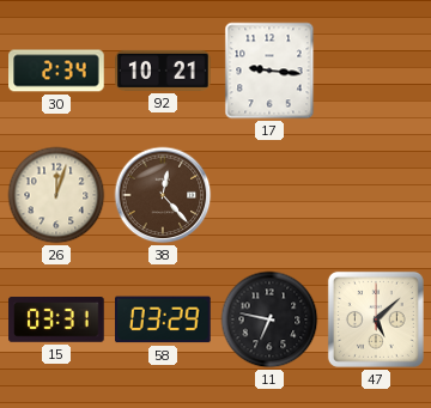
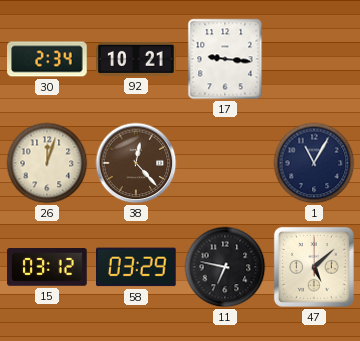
1: none -> 11:05 (314, 163)
15: 03:31 -> 03:12 (47, 267)
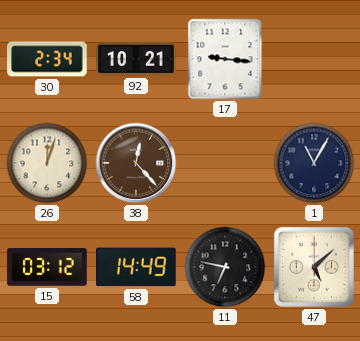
58: 03:29 -> 14:49 (137, 267)
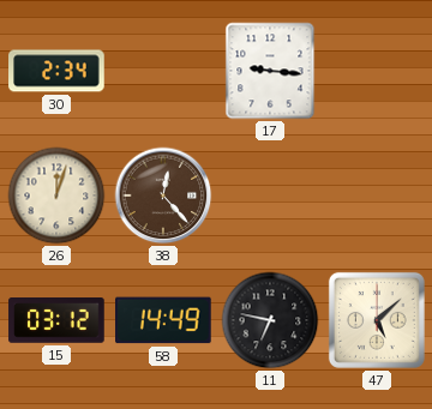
92: 10:21 -> none (136, 59)
1: 11:05 -> none (314, 163)
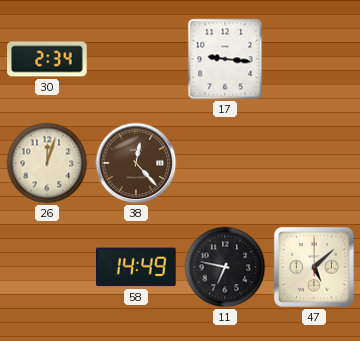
15: 03:12 -> none (56, 320)
